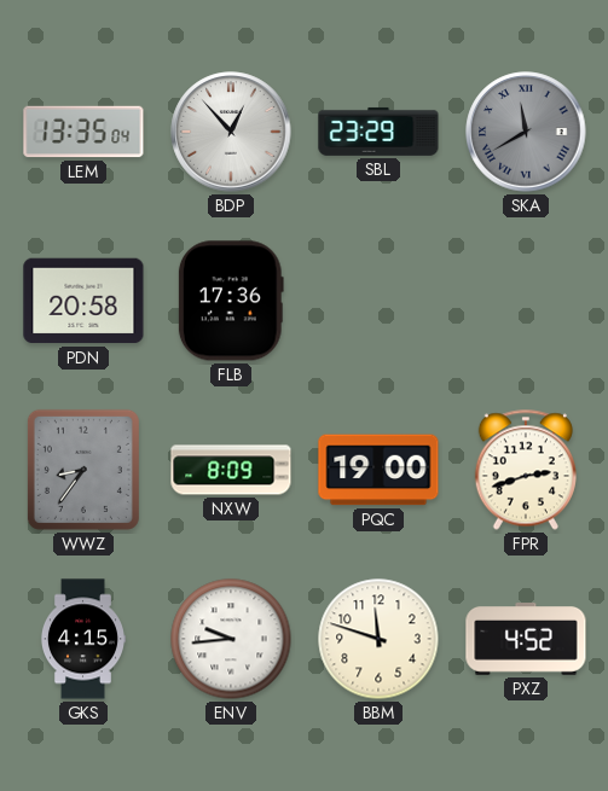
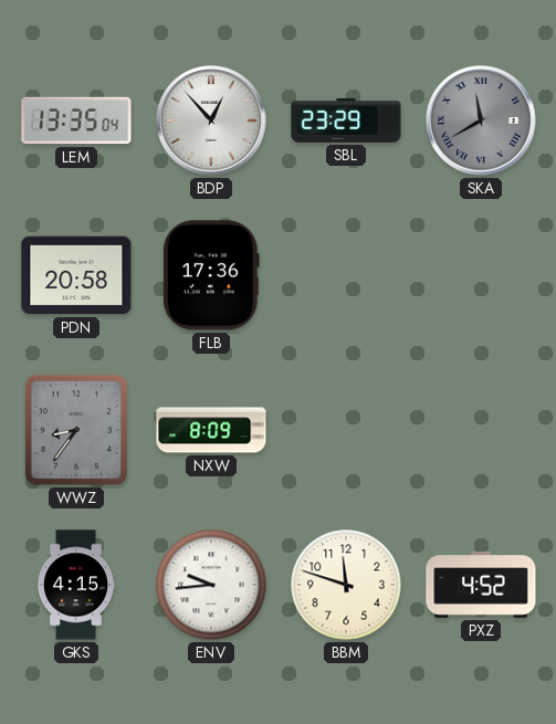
PQC: 19:00 -> none (378, 470)
FPR: 2:42 -> none (526, 470)
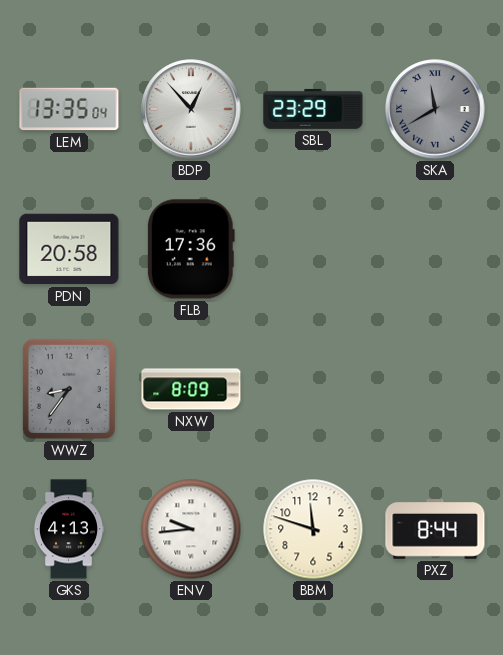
GKS: 4:15 -> 4:13 (68, 529)
PXZ: 4:52 -> 8:44 (435, 530)
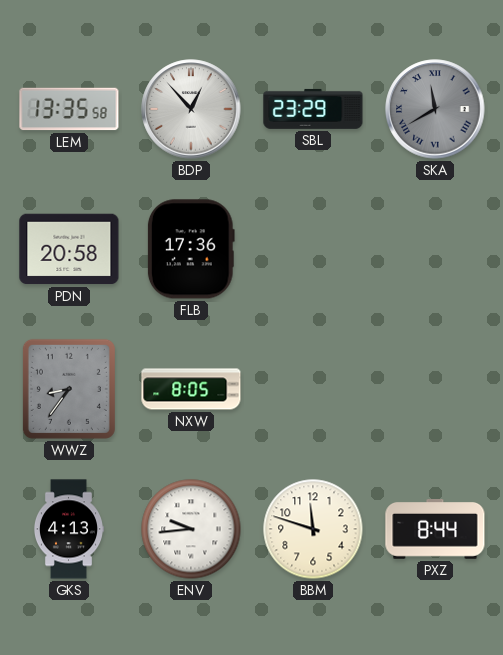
LEM: 13:35:04 -> 13:35:58 (69, 109)
NXW: 8:09 -> 8:05 (191, 389)
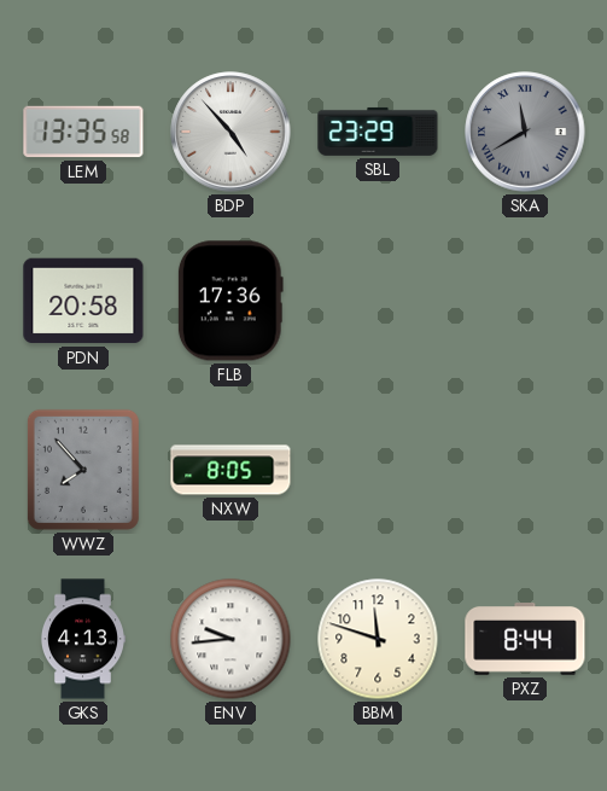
BDP: 12:53 -> 4:53 (230, 132)
WWZ: 8:36 -> 7:53 (83, 470)
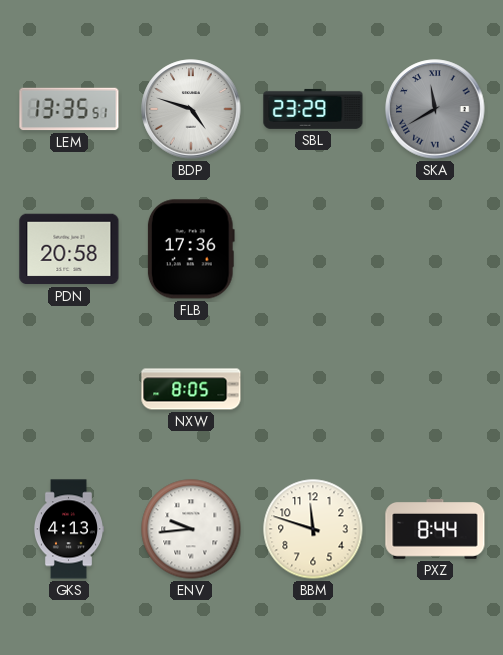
LEM: 13:35:58 -> 13:35:51 (69, 109)
BDP: 4:53 -> 4:48 (191, 109)
WWZ: 7:53 -> none (83, 470)
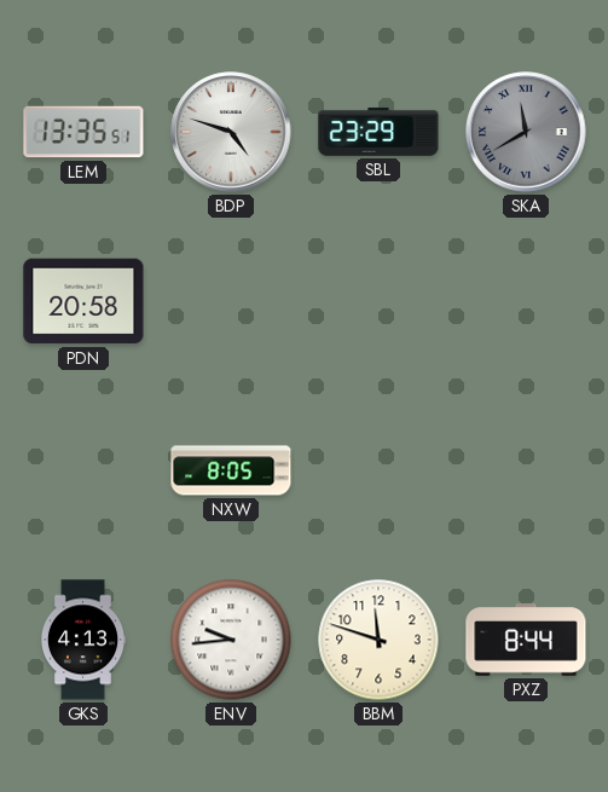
FLB: 17:36 -> none (191, 249)
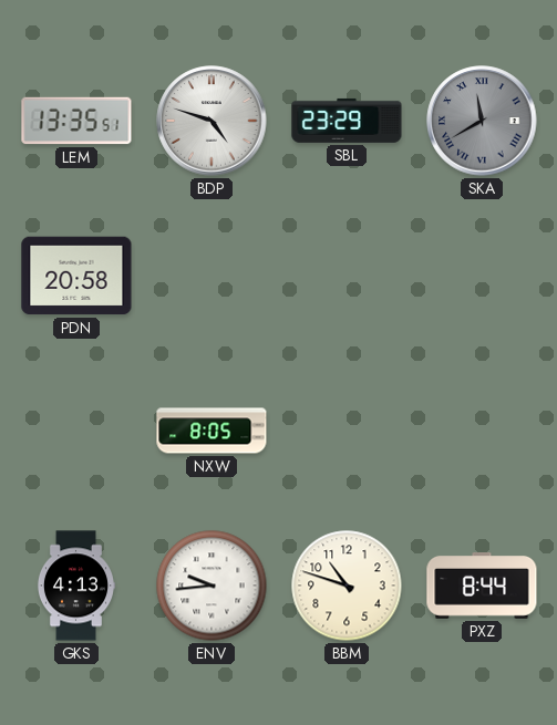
BBM: 11:48 -> 10:48 (347, 586)
